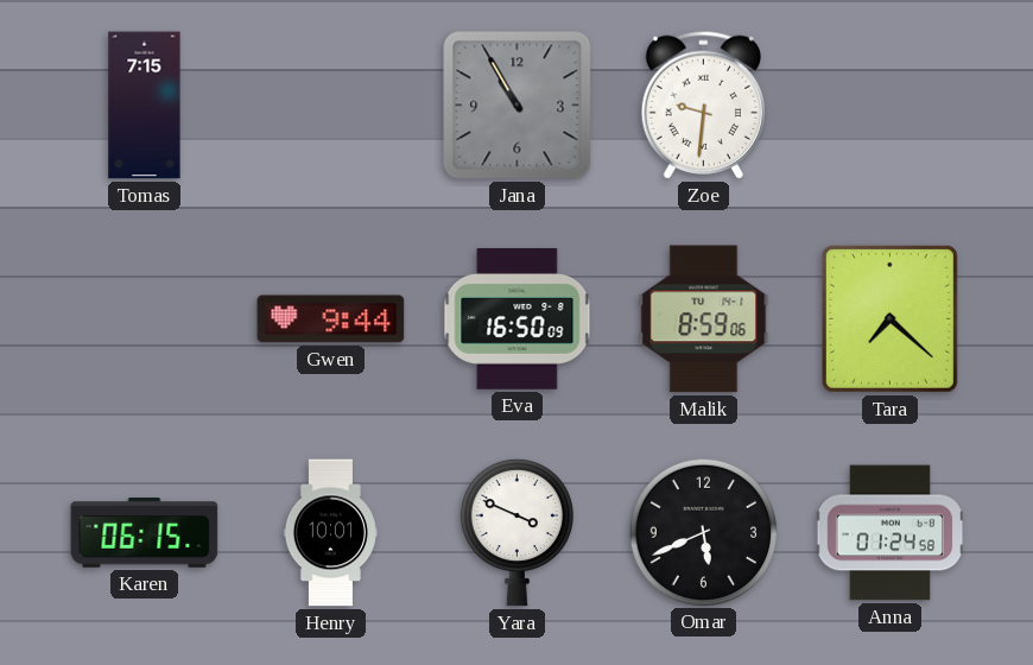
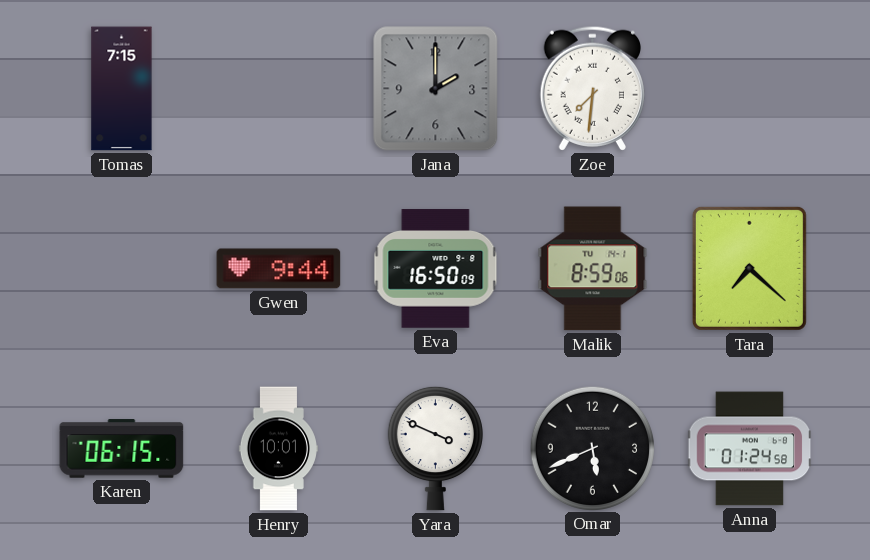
Jana: 10:55 -> 2:00 (436, 89)
Zoe: 9:31 -> 7:31 (592, 88)
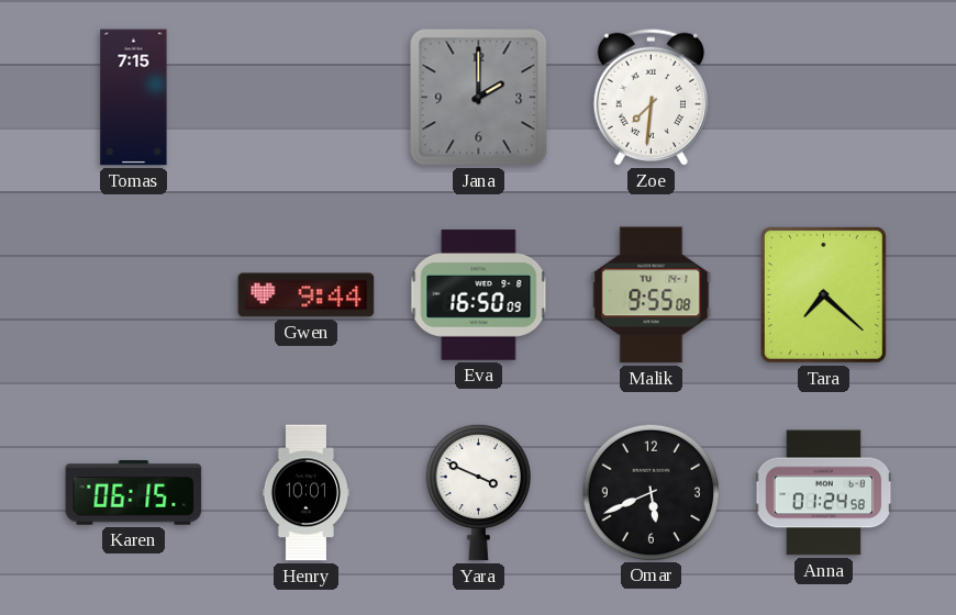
Malik: 8:59 -> 9:55 (652, 295)
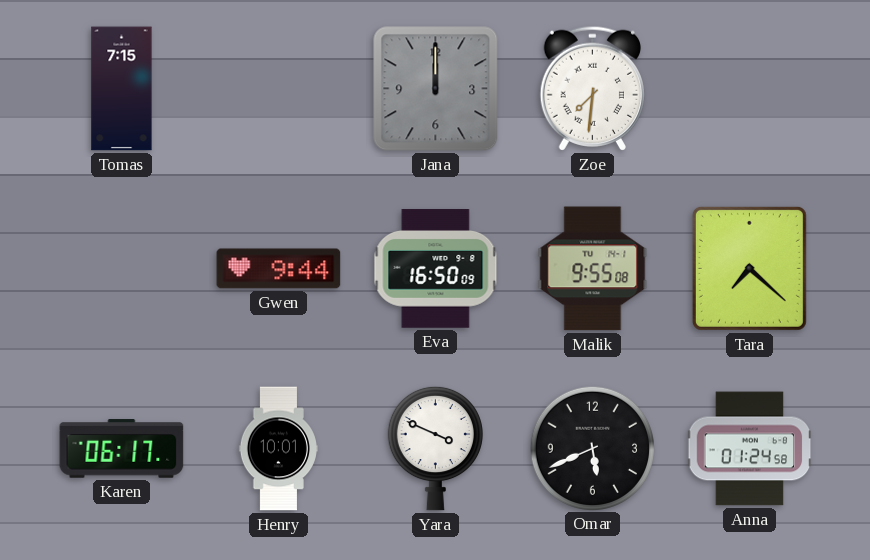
Jana: 2:00 -> 12:00 (436, 89)
Karen: 06:15 -> 06:17 (122, 449)
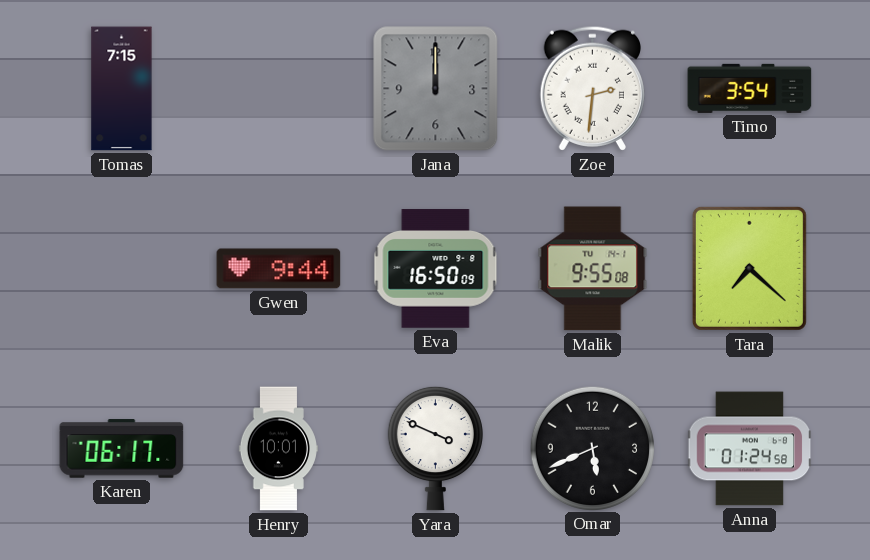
Zoe: 7:31 -> 2:31 (592, 88)
Timo: none -> 3:54 (750, 88)
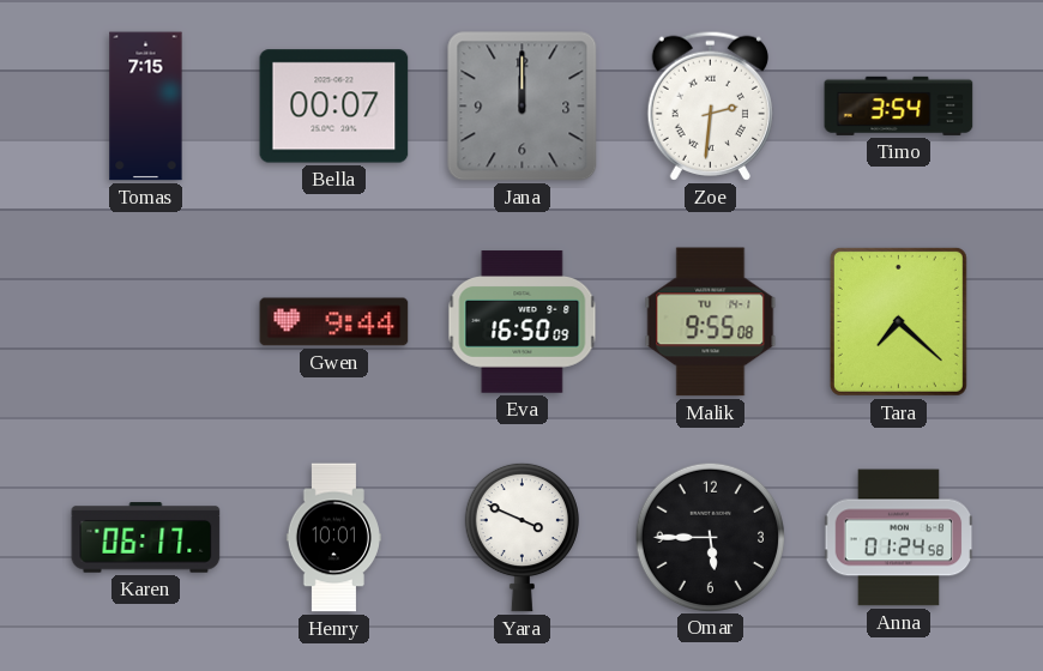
Bella: none -> 00:07 (334, 107)
Omar: 5:41 -> 5:45 (710, 537)
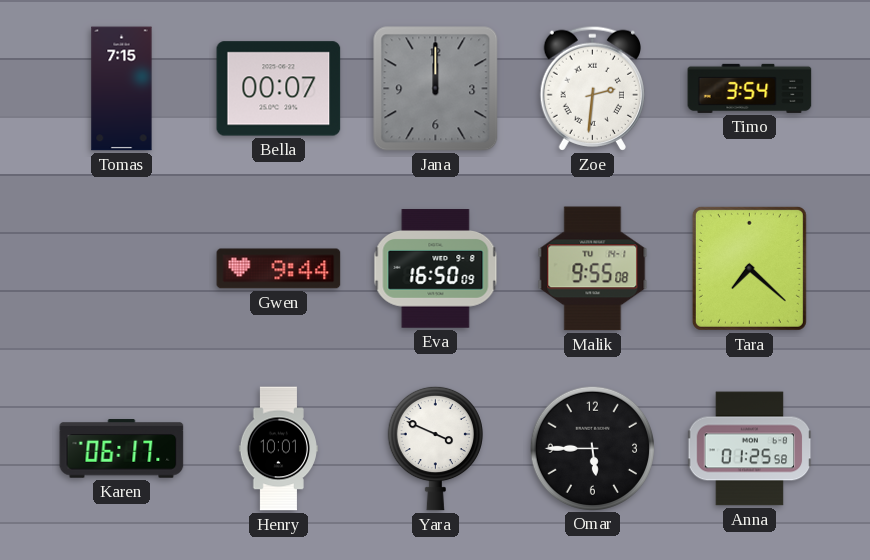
Anna: 01:24 -> 01:25 (750, 449)
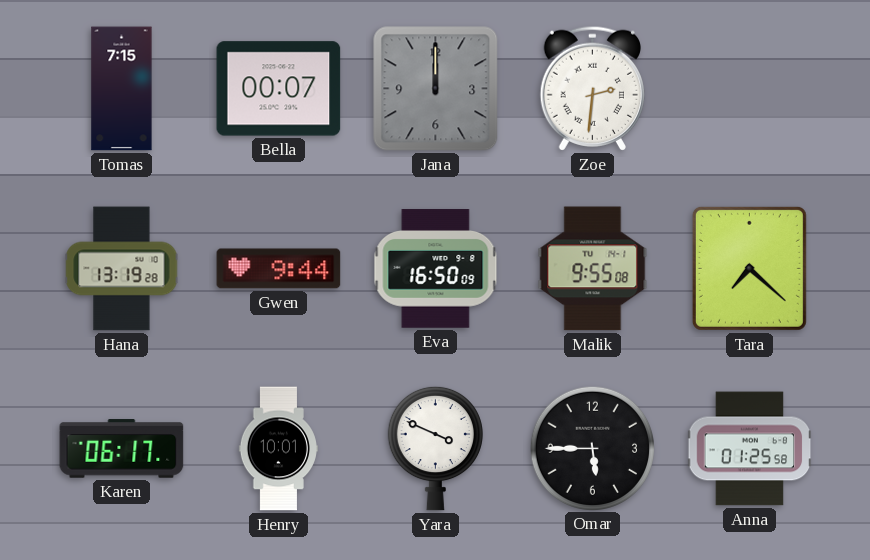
Timo: 3:54 -> none (750, 88)
Hana: none -> 13:19 (122, 269)
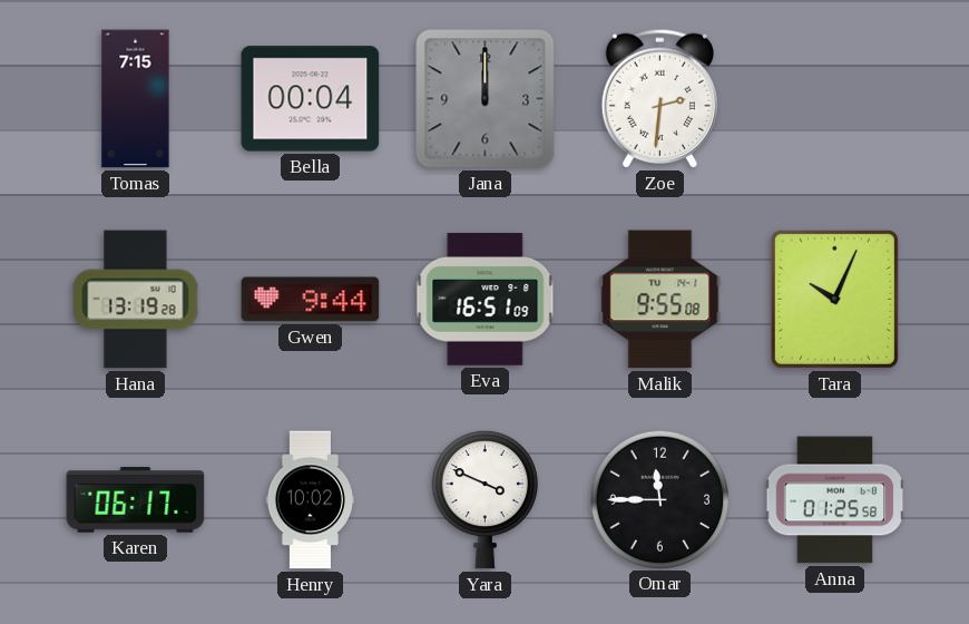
Bella: 00:07 -> 00:04 (311, 99)
Eva: 16:50 -> 16:51 (486, 300)
Tara: 7:22 -> 10:04 (834, 299)
Henry: 10:01 -> 10:02 (310, 500)
Omar: 5:45 -> 11:45 (659, 499)
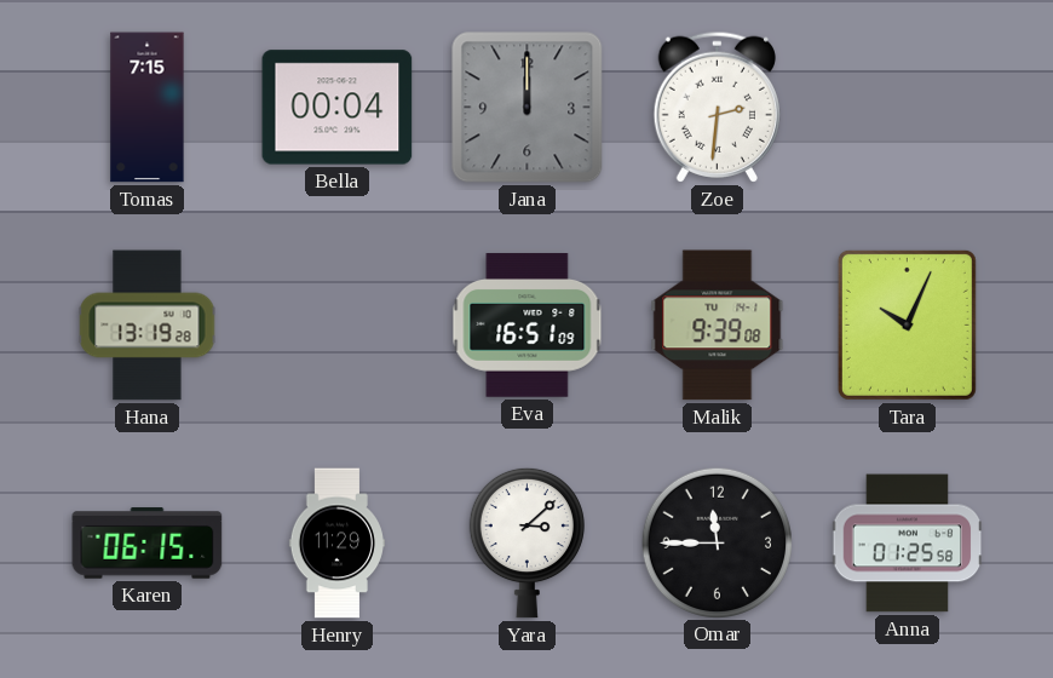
Gwen: 9:44 -> none (311, 300)
Malik: 9:55 -> 9:39 (718, 326)
Karen: 06:17 -> 06:15 (148, 544)
Henry: 10:02 -> 11:29 (336, 544)
Yara: 3:49 -> 3:08 (526, 542)
